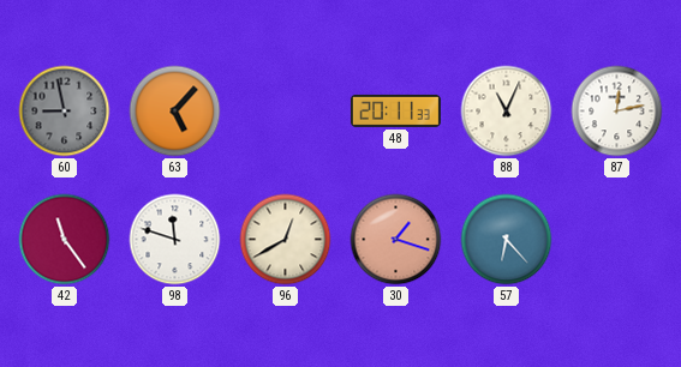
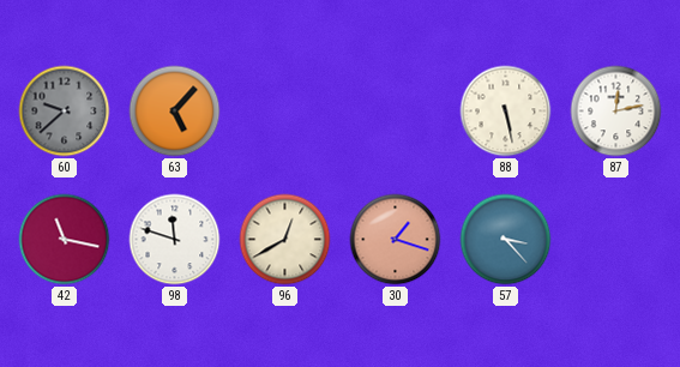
60: 8:58 -> 9:38 (65, 112)
48: 20:11 -> none (395, 110)
88: 11:04 -> 5:28 (506, 112)
42: 11:24 -> 11:17 (65, 240)
57: 6:23 -> 3:23 (506, 240)
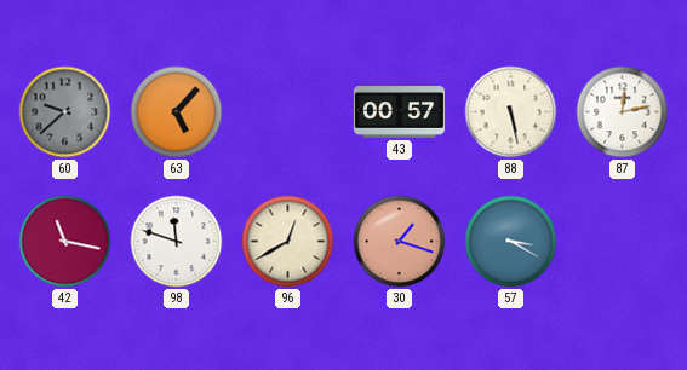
43: none -> 00:57 (399, 112)
57: 3:23 -> 3:20 (511, 242)
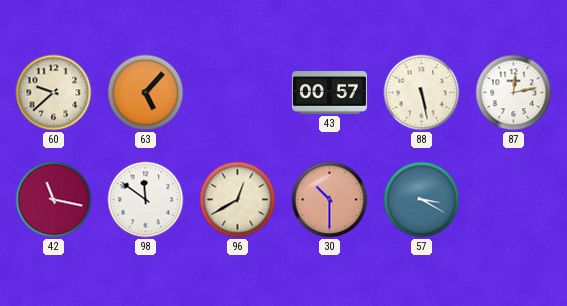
60 dial: grey -> cream (54, 93)
98: 11:48 -> 11:51 (146, 200)
30: 1:18 -> 10:30 (330, 200)
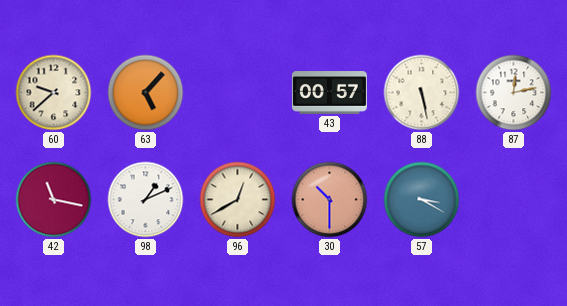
98: 11:51 -> 1:11 (146, 200)
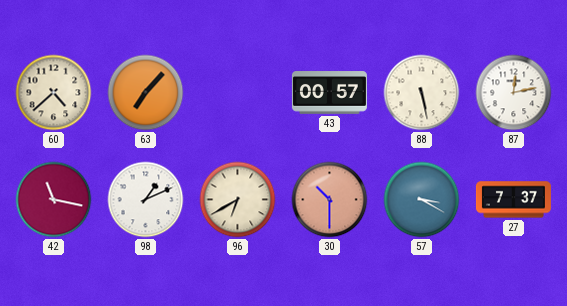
60: 9:38 -> 4:38 (54, 93)
63: 5:07 -> 7:07 (146, 93)
96: 12:40 -> 6:40 (238, 200)
27: none -> 7:37 (513, 200)
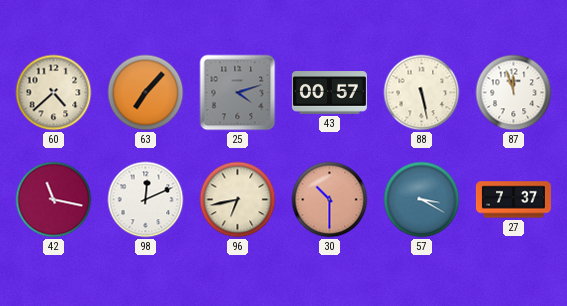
25: none -> 4:12 (238, 93)
87: 12:13 -> 11:57 (514, 93)
98: 1:11 -> 12:11 (146, 200)
96: 6:40 -> 6:43 (238, 200)
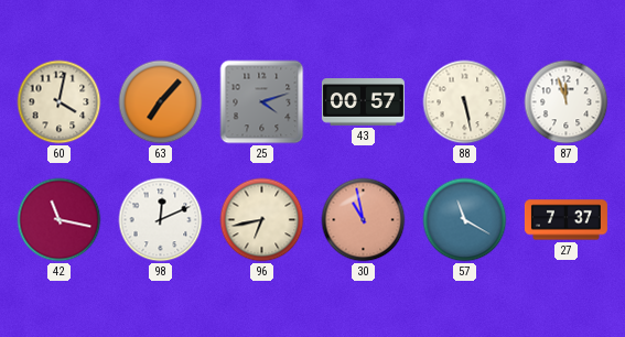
60: 4:38 -> 4:02 (60, 102)
30: 10:30 -> 10:58 (364, 220)
57: 3:20 -> 11:20 (465, 220)
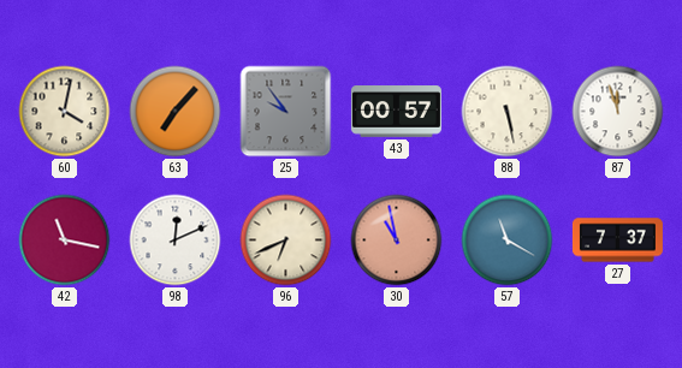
25: 4:12 -> 9:54 (286, 112)
96: 6:43 -> 6:41 (286, 241)
